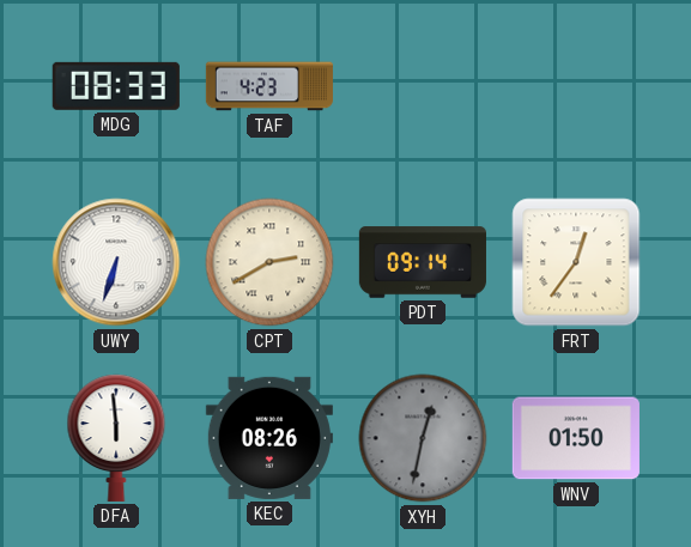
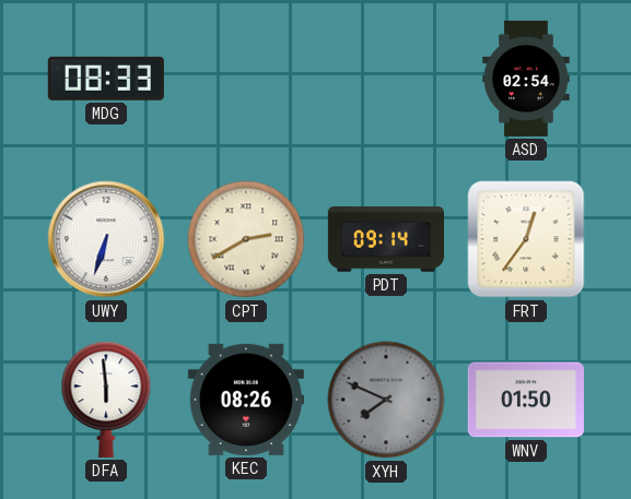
TAF: 4:23 -> none (269, 86)
ASD: none -> 02:54 (526, 79)
XYH: 12:32 -> 7:49 (386, 400)
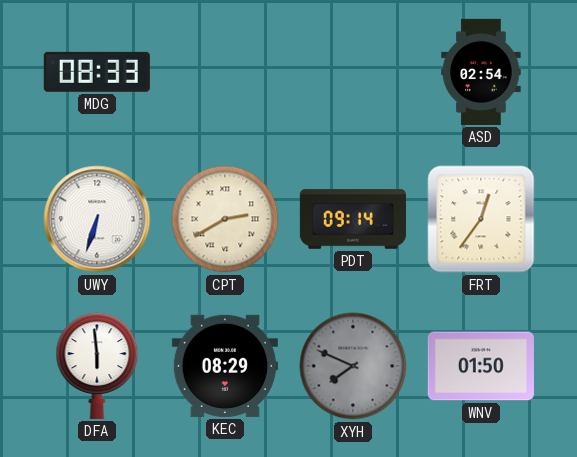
KEC: 08:26 -> 08:29 (225, 366)
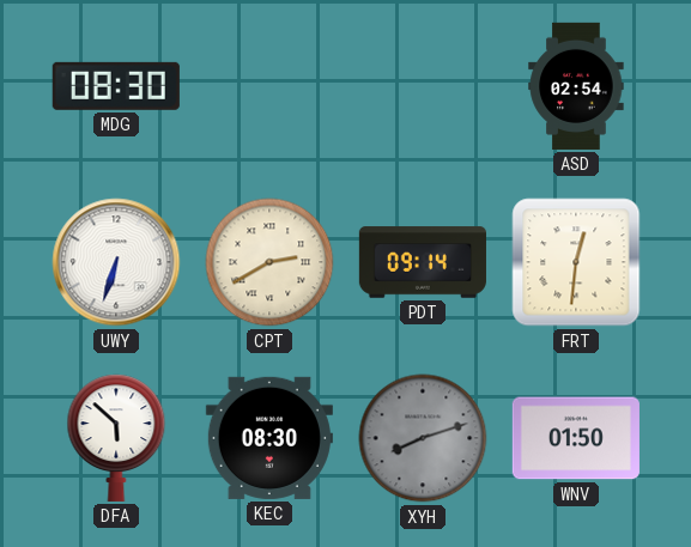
MDG: 08:33 -> 08:30 (116, 86)
FRT: 12:36 -> 12:31 (576, 262)
DFA: 5:59 -> 5:52 (116, 438)
KEC: 08:29 -> 08:30 (269, 438)
XYH: 7:49 -> 8:12 (423, 438)
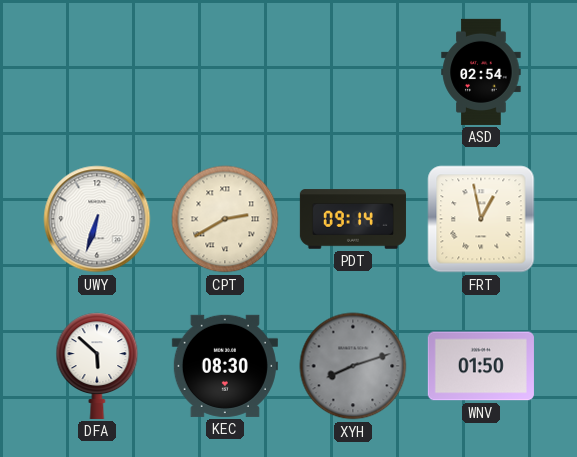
MDG: 08:30 -> none (116, 86)
FRT: 12:31 -> 12:58 (481, 219)
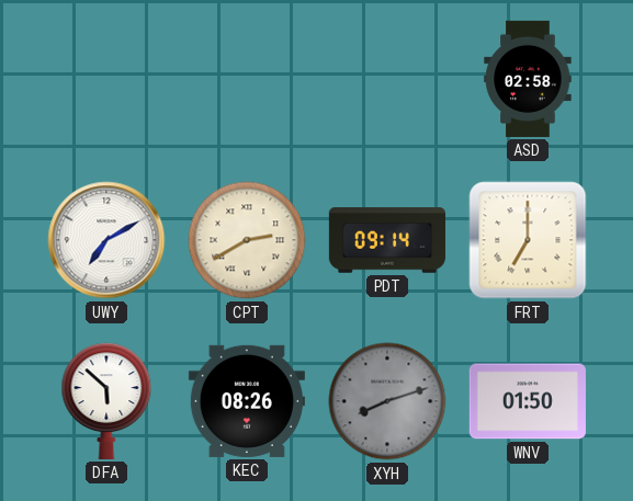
ASD: 02:54 -> 02:58 (528, 79)
UWY: 6:33 -> 7:10 (106, 240)
FRT: 12:58 -> 7:00 (528, 240)
KEC: 08:30 -> 08:26 (247, 401)
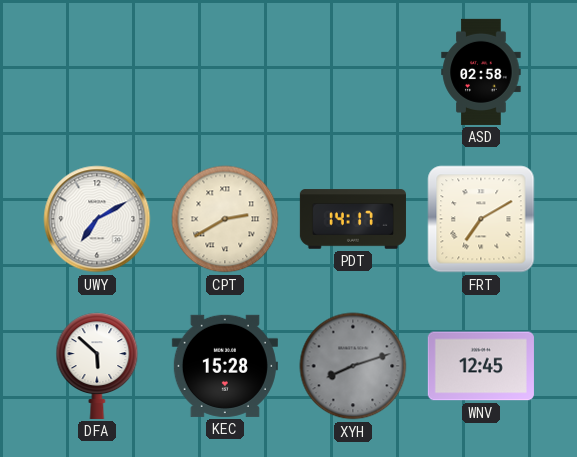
PDT: 09:14 -> 14:17 (353, 219)
FRT: 7:00 -> 7:10 (481, 219)
KEC: 08:26 -> 15:28 (225, 366)
WNV: 01:50 -> 12:45 (481, 366)
